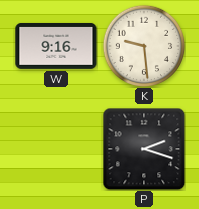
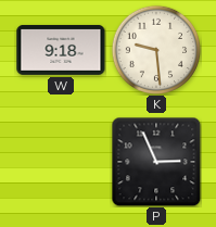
W: 9:16 -> 9:18 (61, 50)
P: 2:18 -> 2:56 (156, 162)
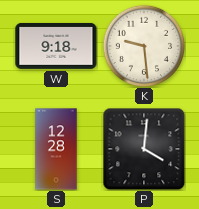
S: none -> 12:28 (56, 149)
P: 2:56 -> 4:01 (144, 149)
